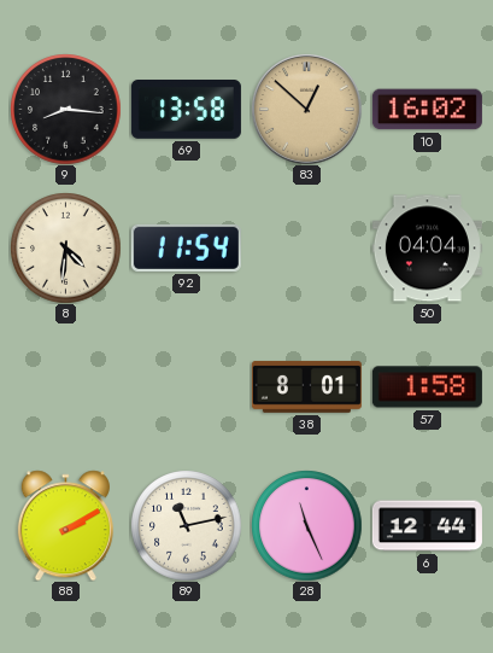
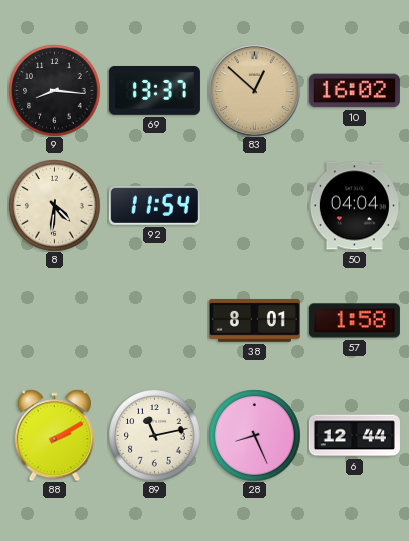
69: 13:58 -> 13:37 (154, 91)
28: 11:26 -> 8:26 (254, 435)
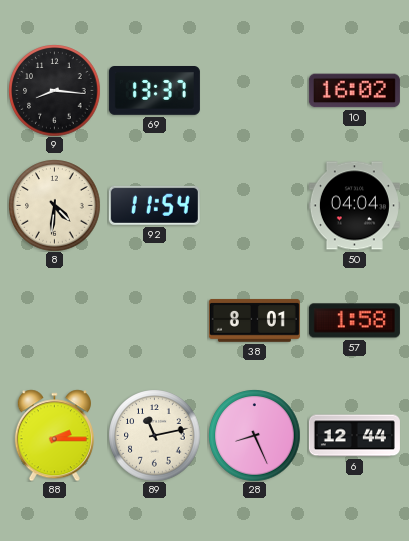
83: 12:52 -> none (254, 90)
88: 2:10 -> 2:15 (54, 435)
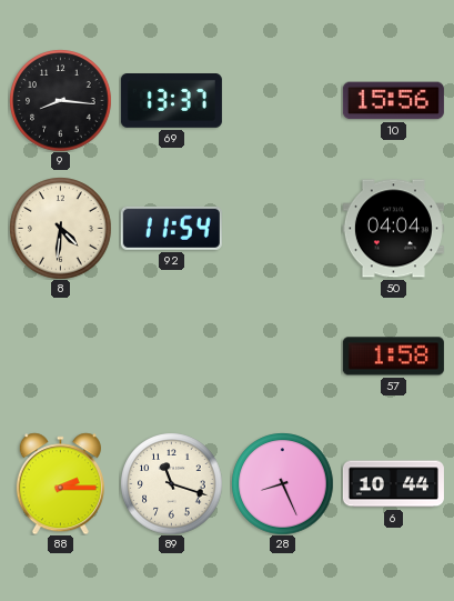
10: 16:02 -> 15:56 (393, 101)
38: 8:01 -> none (254, 320)
89: 11:13 -> 11:18 (171, 483)
6: 12:44 -> 10:44 (393, 484)
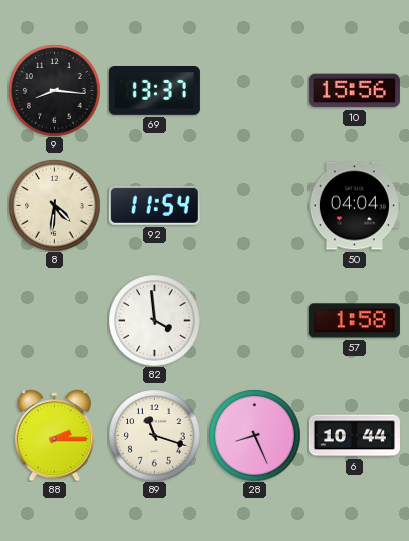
82: none -> 3:59 (154, 320)
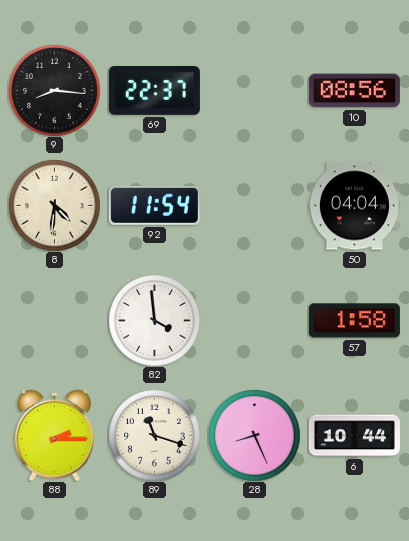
69: 13:37 -> 22:37 (154, 91)
10: 15:56 -> 08:56 (354, 91)
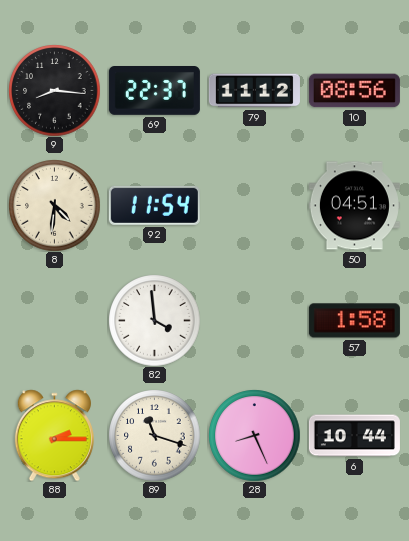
79: none -> 11:12 (254, 91)
50: 04:04 -> 04:51 (354, 206)
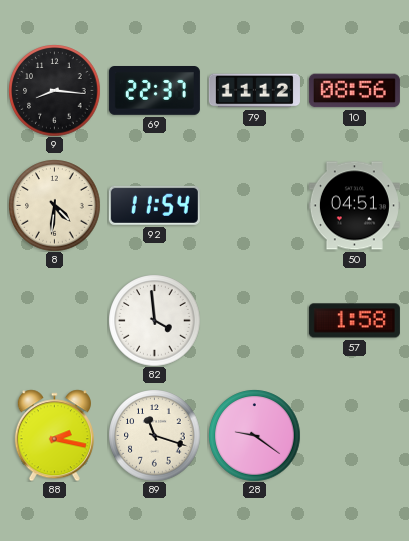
88: 2:15 -> 2:17 (54, 435)
28: 8:26 -> 9:21 (254, 435)
6: 10:44 -> none (354, 436)
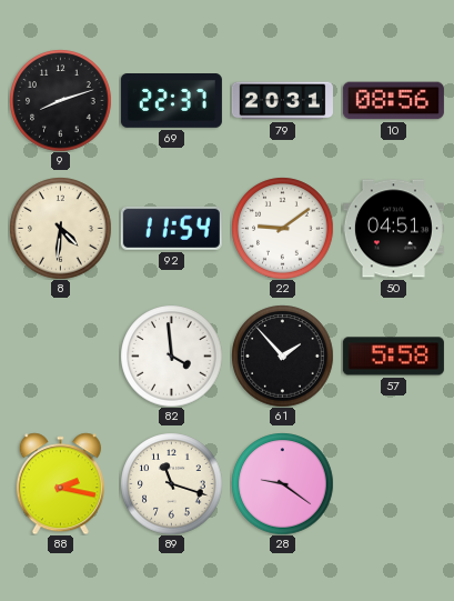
9: 8:16 -> 8:12 (60, 100)
79: 11:12 -> 20:31 (282, 101)
22: none -> 9:09 (282, 228)
61: none -> 1:53 (282, 355)
57: 1:58 -> 5:58 (393, 357)
